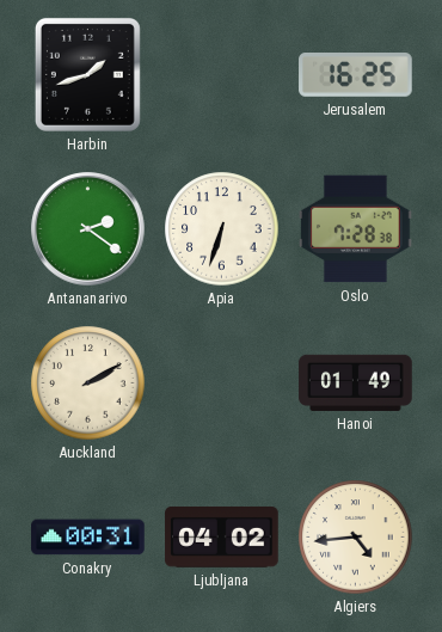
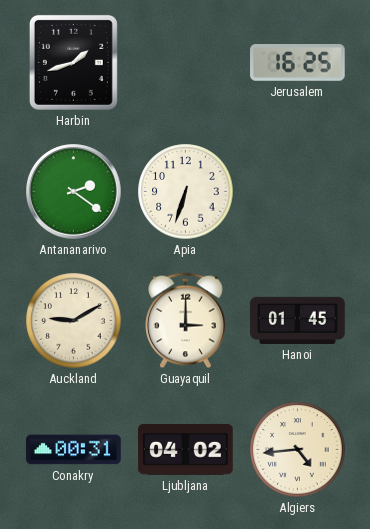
Oslo: 7:28 -> none (356, 229)
Auckland: 2:10 -> 9:10 (74, 321)
Guayaquil: none -> 3:00 (186, 321)
Hanoi: 01:49 -> 01:45 (298, 320)
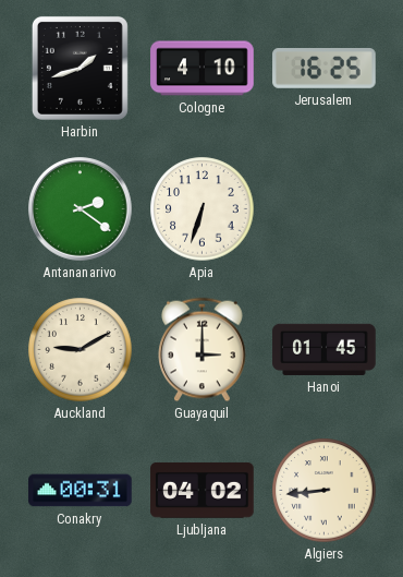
Cologne: none -> 4:10 (203, 69)
Algiers: 4:44 -> 8:44 (325, 491)
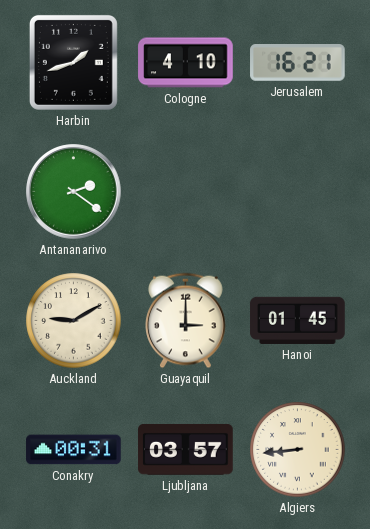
Jerusalem: 16:25 -> 16:21 (298, 63)
Apia: 6:33 -> none (203, 209)
Ljubljana: 04:02 -> 03:57 (186, 450)
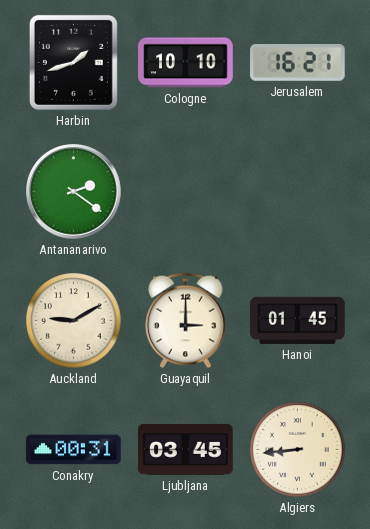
Cologne: 4:10 -> 10:10 (186, 63)
Ljubljana: 03:57 -> 03:45 (186, 450)
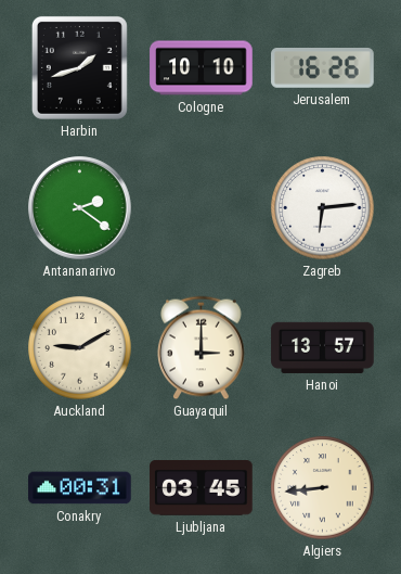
Jerusalem: 16:21 -> 16:26 (323, 68)
Zagreb: none -> 6:14 (323, 208)
Hanoi: 01:45 -> 13:57 (323, 347)
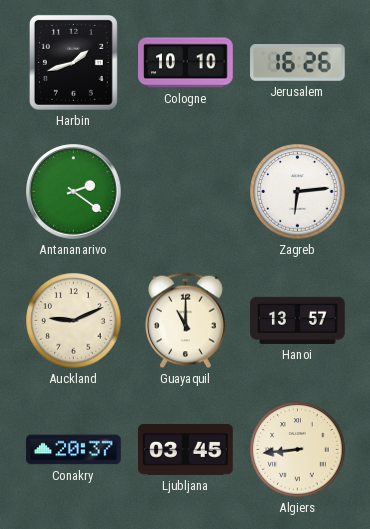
Auckland: 9:10 -> 9:11 (74, 321)
Guayaquil: 3:00 -> 11:00 (186, 321)
Conakry: 00:31 -> 20:37 (74, 450)
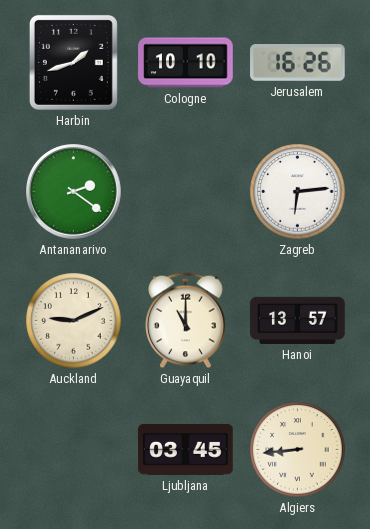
Conakry: 20:37 -> none (74, 450)
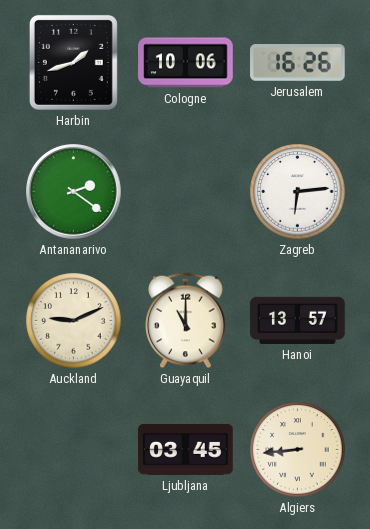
Cologne: 10:10 -> 10:06 (186, 63)
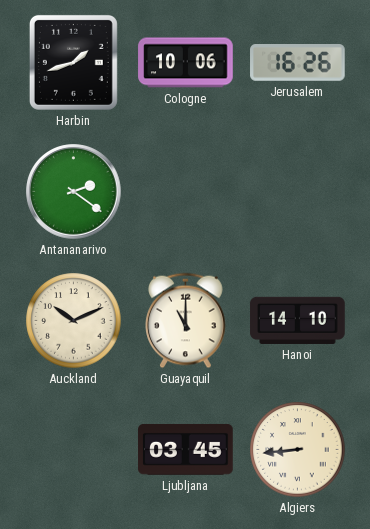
Zagreb: 6:14 -> none (298, 192)
Auckland: 9:11 -> 10:11 (74, 321)
Hanoi: 13:57 -> 14:10 (298, 320)
